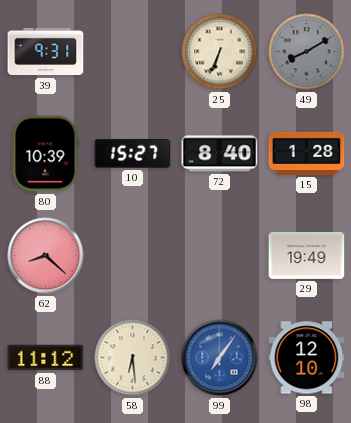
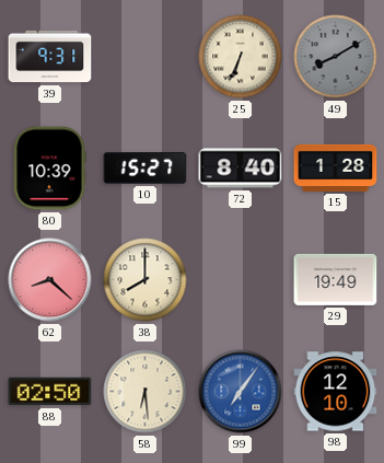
38: none -> 8:00 (146, 280)
88: 11:12 -> 02:50 (50, 392)
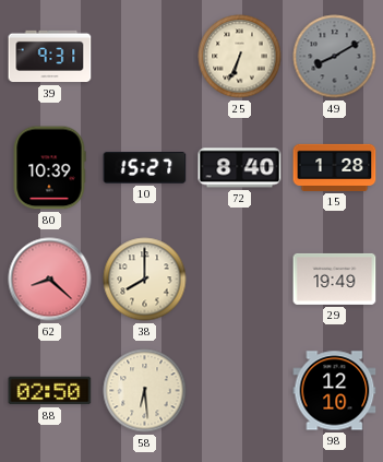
99: 7:06 -> none (241, 392)
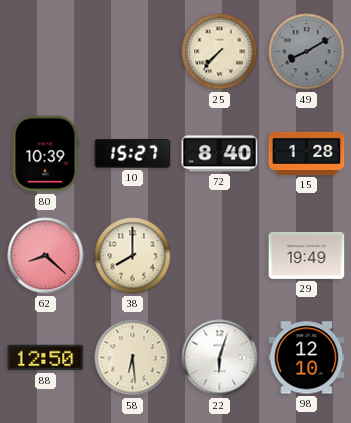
39: 9:31 -> none (50, 57)
25: 6:34 -> 7:37 (220, 52)
88: 02:50 -> 12:50 (46, 358)
22: none -> 6:03 (220, 358)
